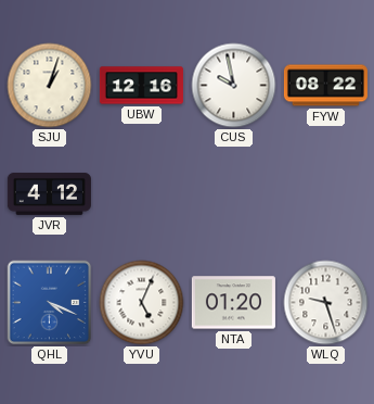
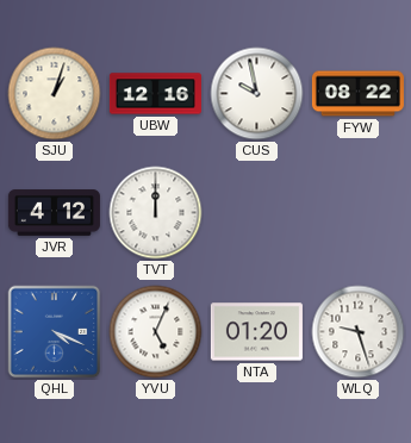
TVT: none -> 12:00 (156, 213)
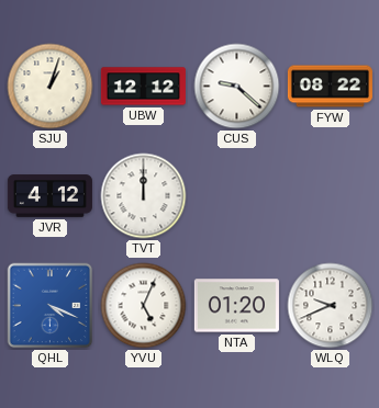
UBW: 12:16 -> 12:12 (143, 87)
CUS: 9:58 -> 9:22 (237, 87)
WLQ: 9:27 -> 9:41 (331, 306)
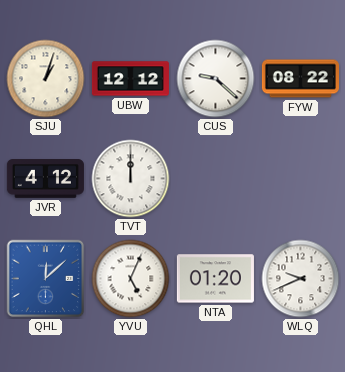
QHL: 4:19 -> 12:08 (46, 279)
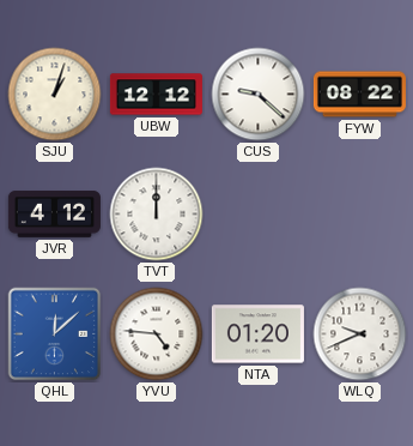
YVU: 5:04 -> 4:46 (157, 334)
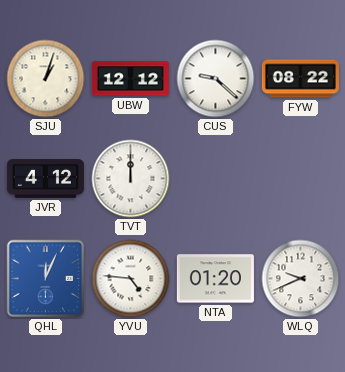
QHL: 12:08 -> 12:04 (46, 279)
